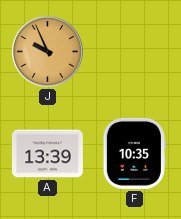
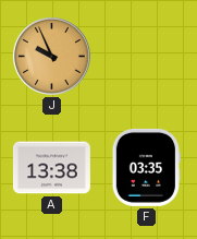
A: 13:39 -> 13:38 (51, 168)
F: 10:35 -> 03:35 (146, 167)
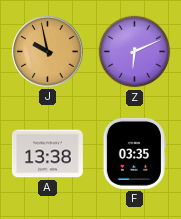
J: 9:56 -> 9:58 (47, 51)
Z: none -> 6:11 (135, 52)
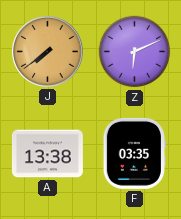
J: 9:58 -> 7:39 (47, 51)
